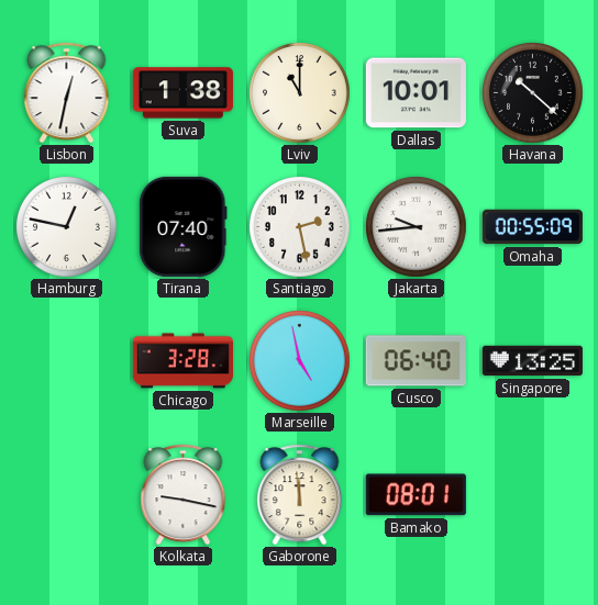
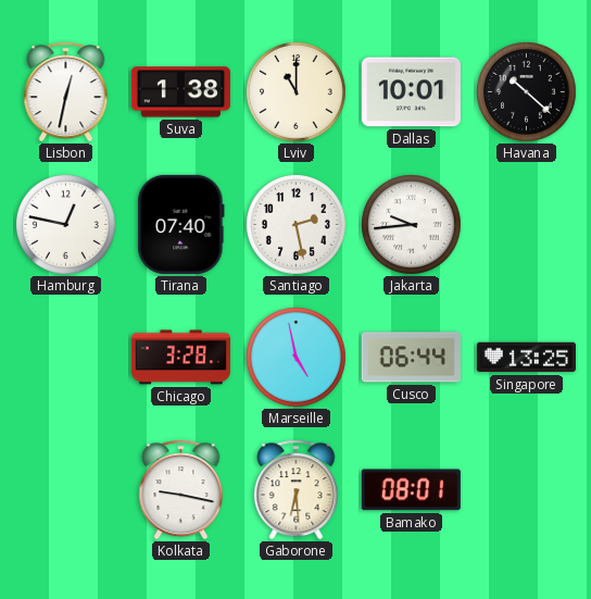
Omaha: 00:55 -> none (532, 227)
Cusco: 06:40 -> 06:44 (411, 358)
Gaborone: 11:59 -> 6:29 (297, 490)
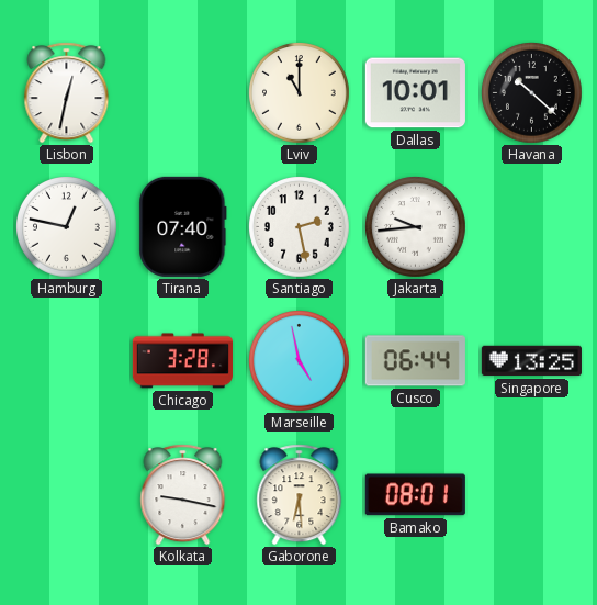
Suva: 1:38 -> none (180, 92)
